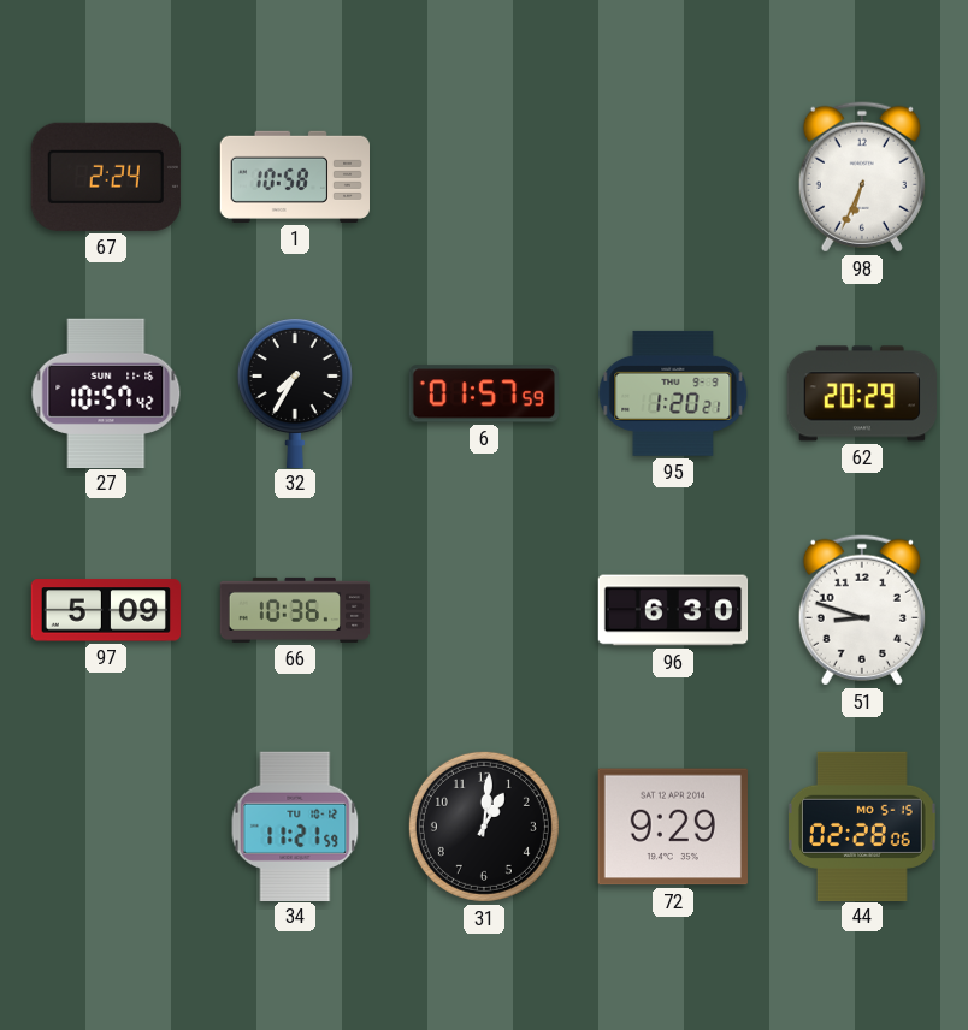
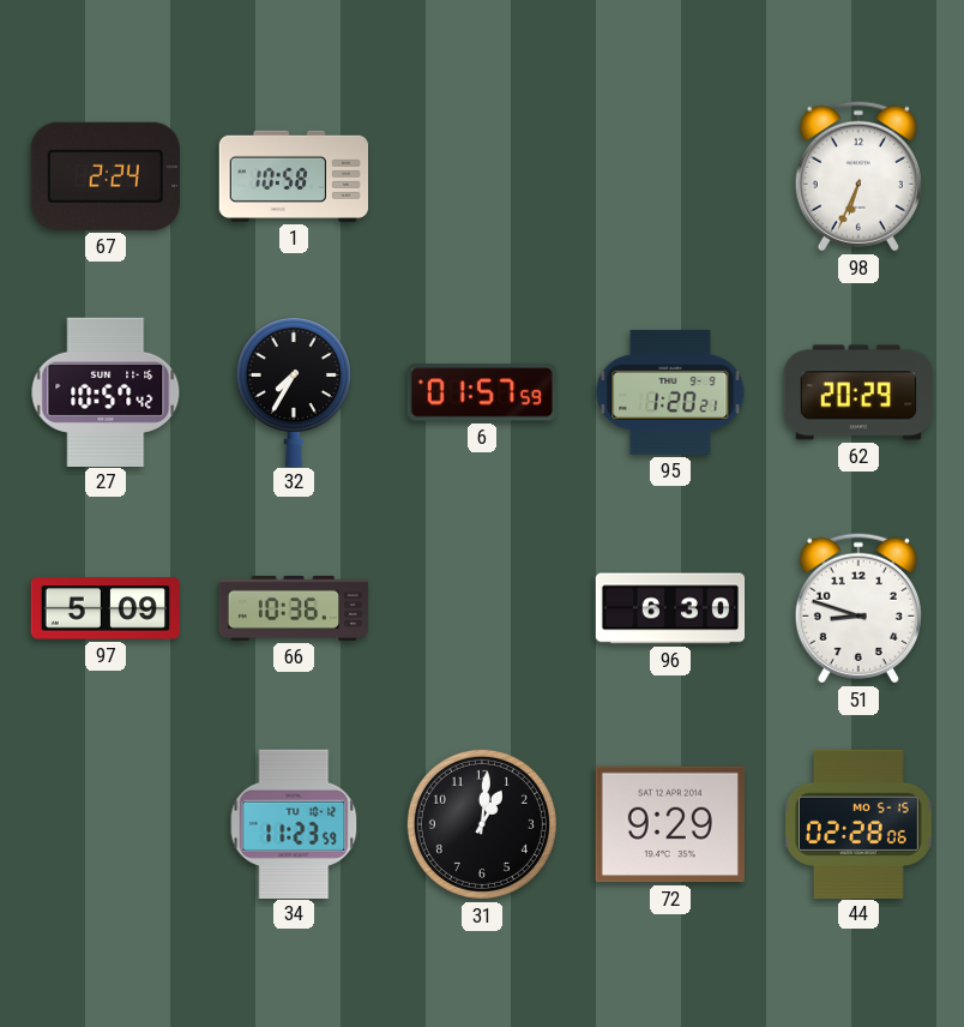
34: 11:21 -> 11:23 (294, 823)
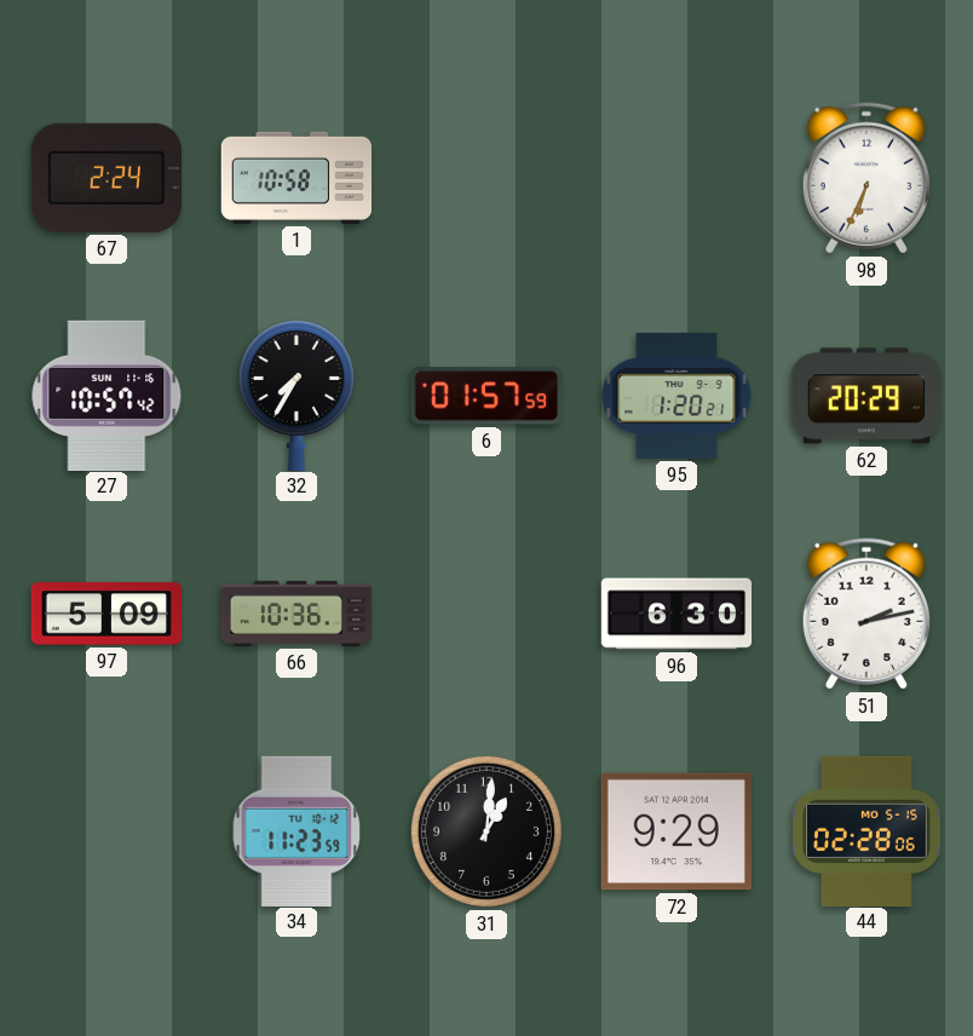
51: 8:48 -> 2:13 (867, 614)
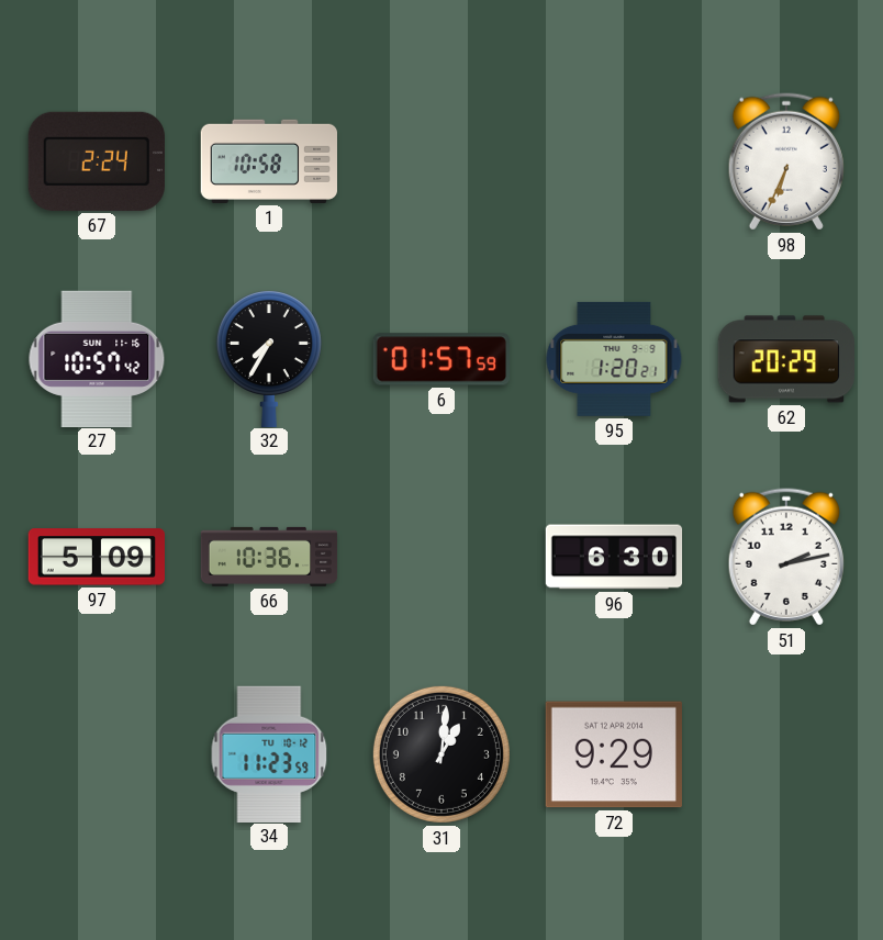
44: 02:28 -> none (868, 830)
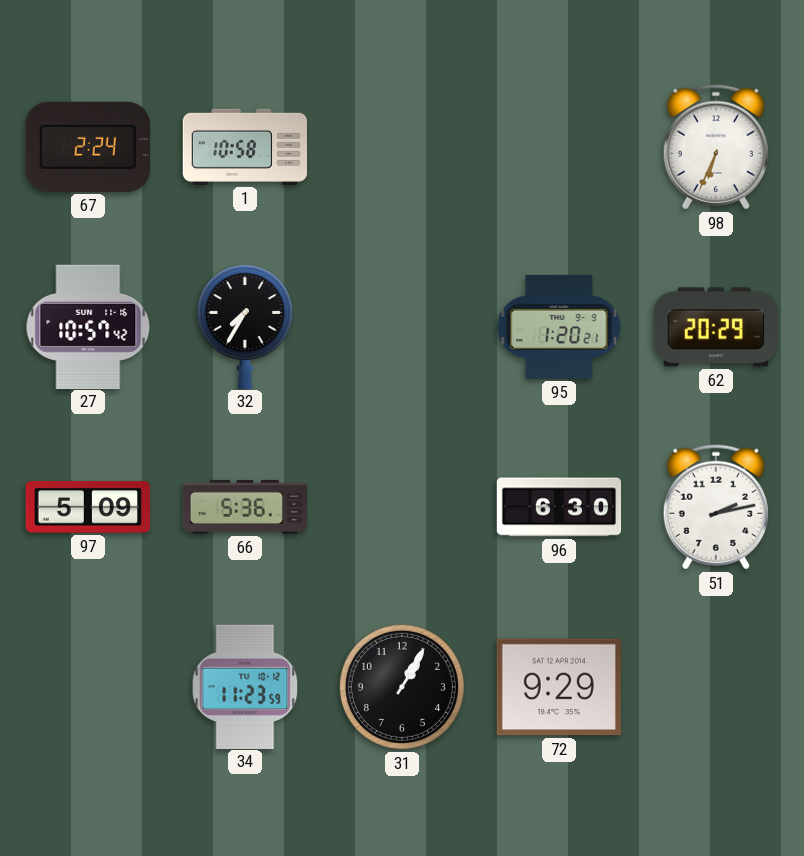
6: 01:57 -> none (440, 359)
66: 10:36 -> 5:36 (245, 507)
31: 1:01 -> 1:05 (402, 687)
